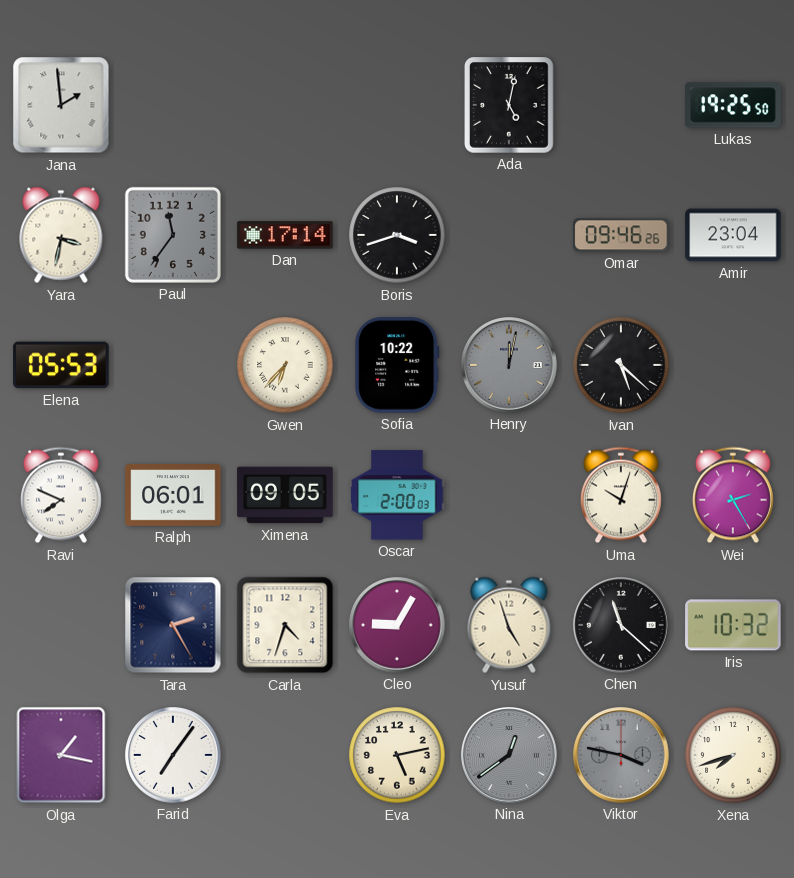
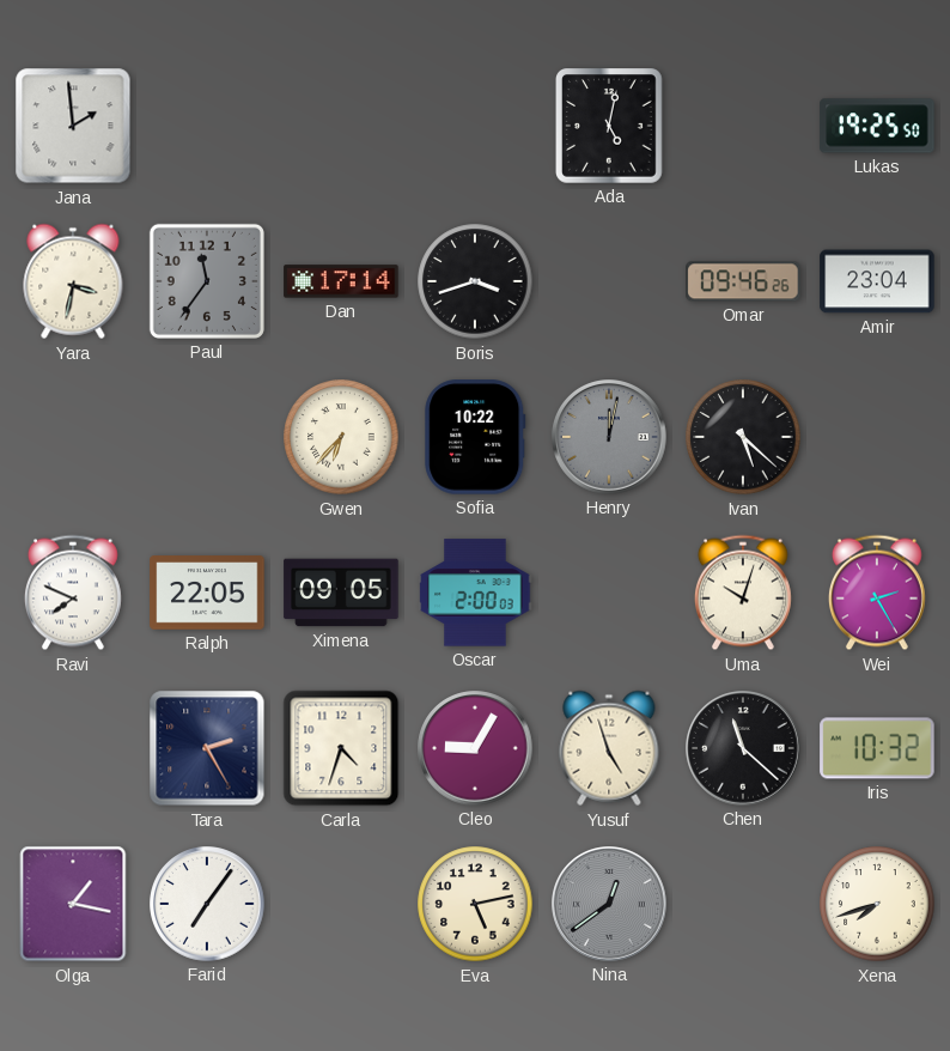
Elena: 05:53 -> none (61, 365)
Ralph: 06:01 -> 22:05 (207, 593)
Viktor: 3:47 -> none (621, 755)
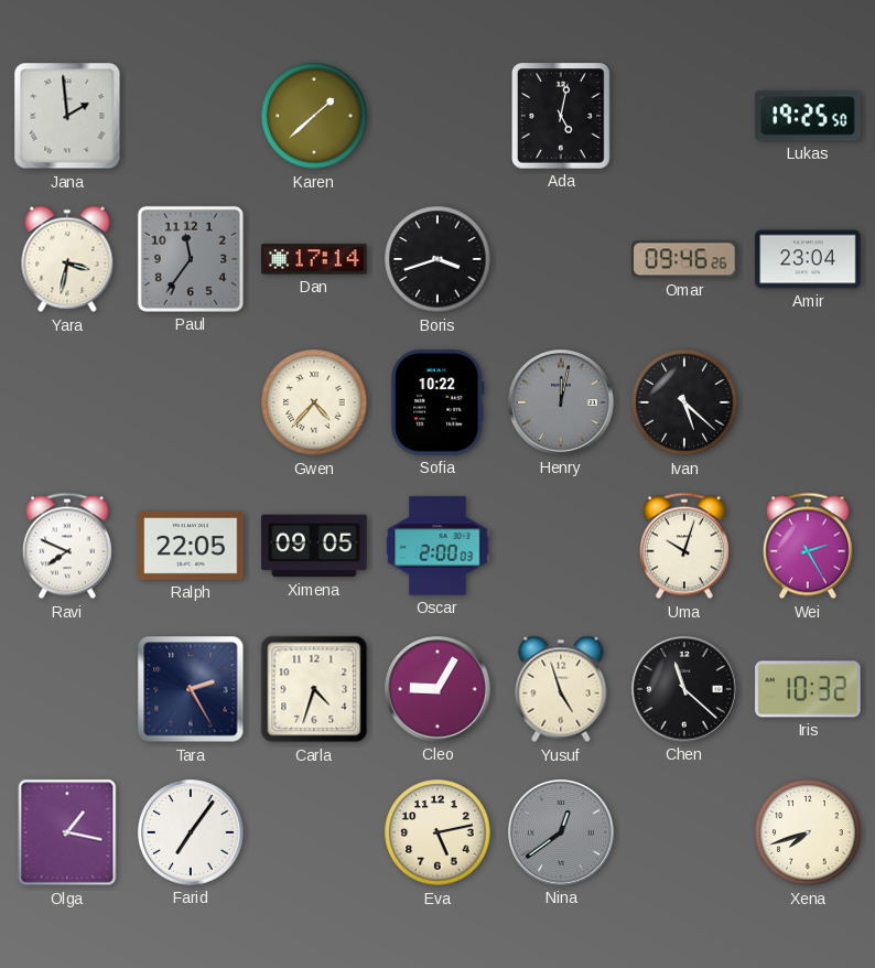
Karen: none -> 1:38 (314, 116)
Gwen: 6:37 -> 4:37 (314, 402)
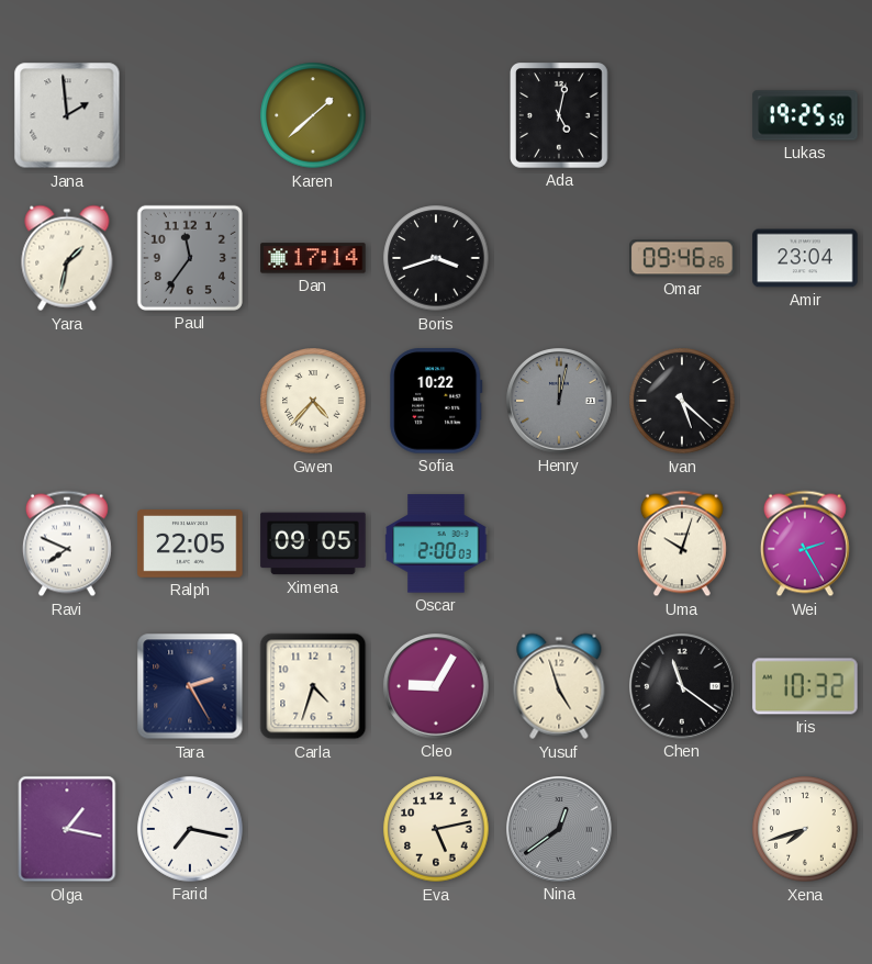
Yara: 3:32 -> 1:32 (67, 258)
Chen: 11:22 -> 11:21 (682, 686)
Farid: 7:06 -> 7:17 (190, 829)
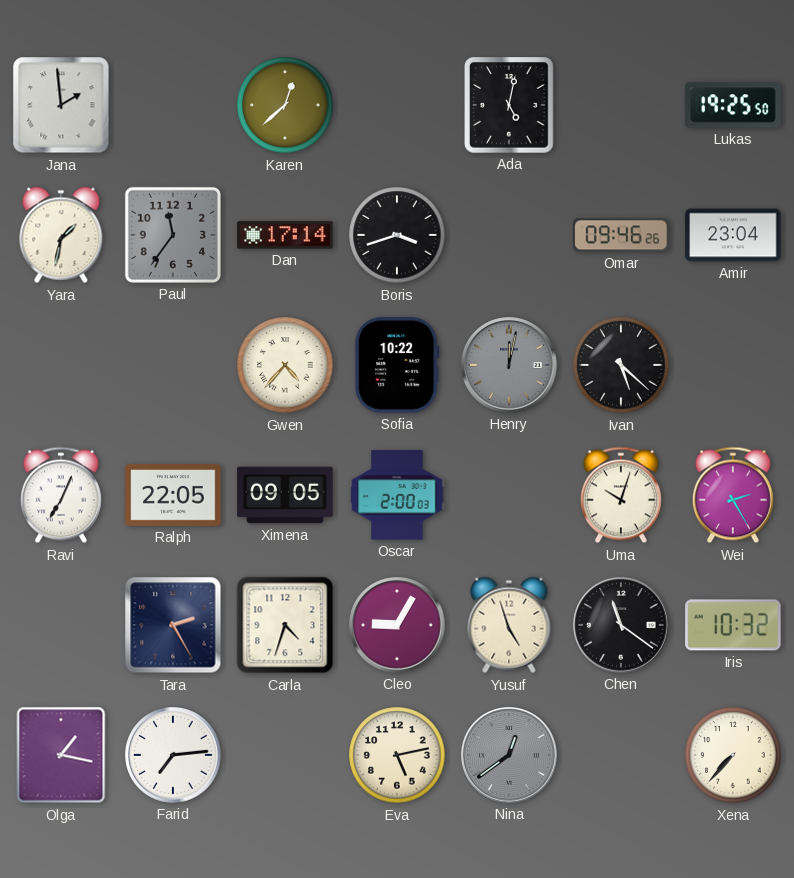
Karen: 1:38 -> 12:38 (285, 105)
Ravi: 7:49 -> 7:04 (61, 495)
Farid: 7:17 -> 7:14 (173, 755)
Xena: 7:42 -> 7:37 (733, 755)
